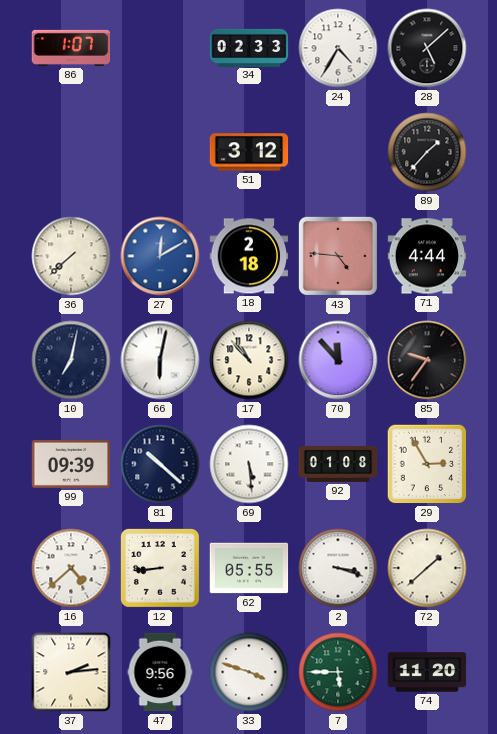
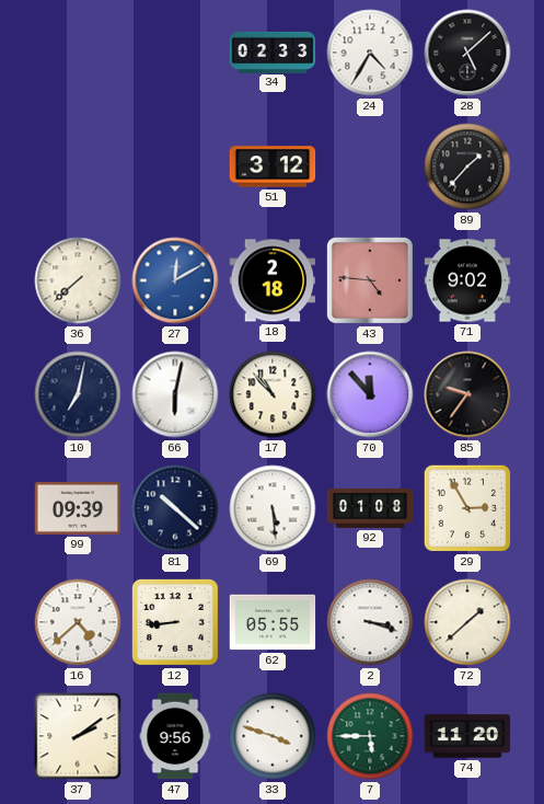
86: 1:07 -> none (71, 48)
71: 4:44 -> 9:02 (467, 280)
37: 2:14 -> 2:09 (78, 736)
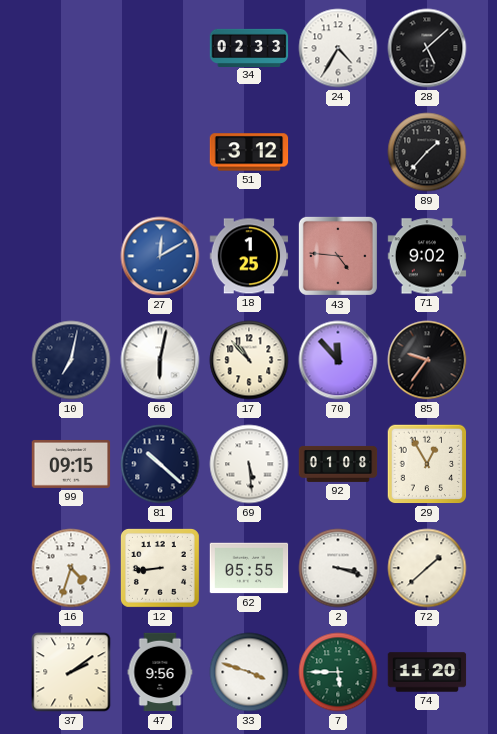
36: 7:38 -> none (78, 280)
18: 2:18 -> 1:25 (249, 256)
99: 09:39 -> 09:15 (71, 464)
29: 2:55 -> 12:55 (427, 464)
16: 4:38 -> 4:33 (71, 568)
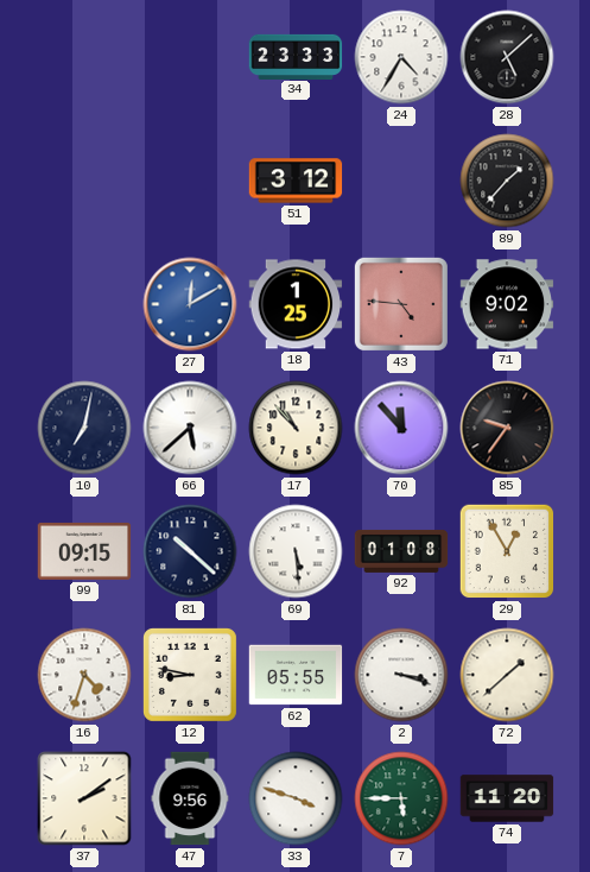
34: 02:33 -> 23:33 (296, 56)
66: 6:02 -> 5:38 (190, 428)
12: 8:44 -> 8:47 (190, 675)
